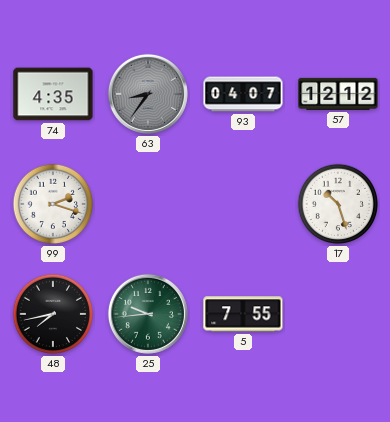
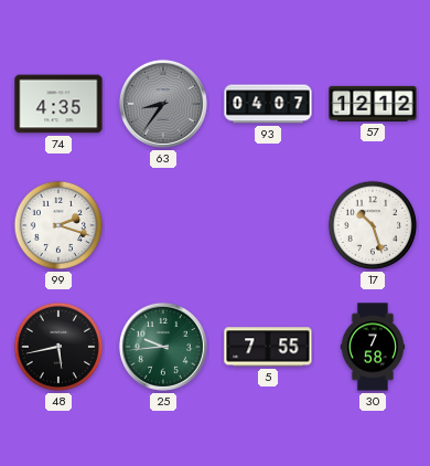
48: 7:43 -> 5:43 (58, 347)
30: none -> 7:58 (373, 347)
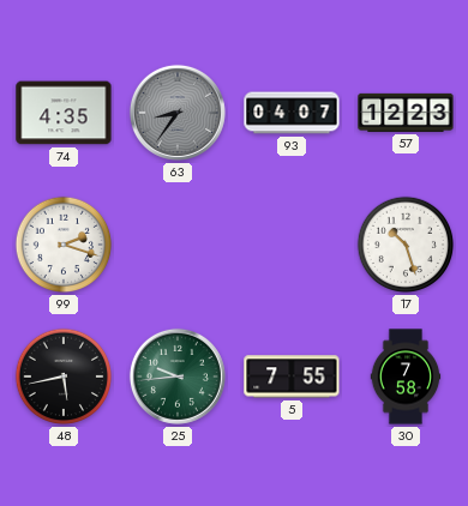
57: 12:12 -> 12:23 (406, 113)
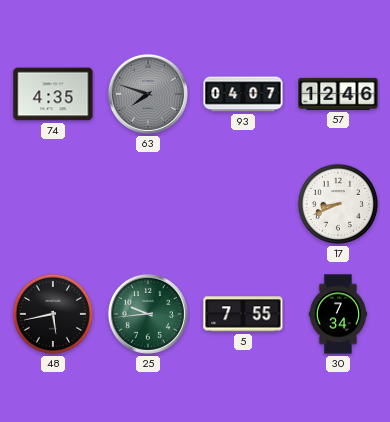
63: 8:36 -> 7:48 (148, 94)
57: 12:23 -> 12:46 (338, 94)
99: 2:18 -> none (64, 245)
17: 10:27 -> 8:41 (338, 204)
30: 7:58 -> 7:34 (338, 314)
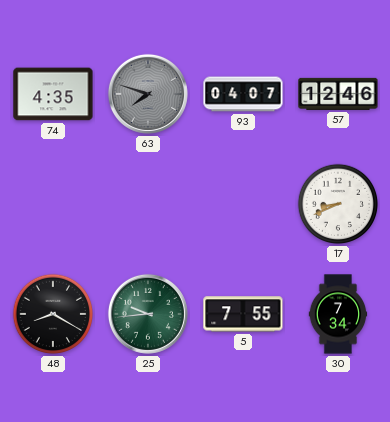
48: 5:43 -> 8:20 (53, 314)
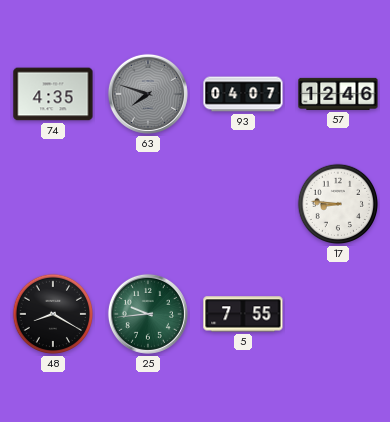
17: 8:41 -> 8:46 (338, 204)
30: 7:34 -> none (338, 314)
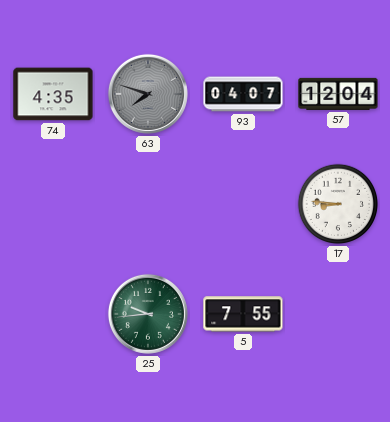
57: 12:46 -> 12:04 (338, 94)
48: 8:20 -> none (53, 314)
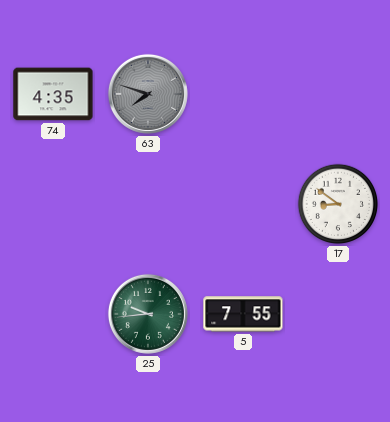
93: 04:07 -> none (243, 94)
57: 12:04 -> none (338, 94)
17: 8:46 -> 8:51 (338, 204)
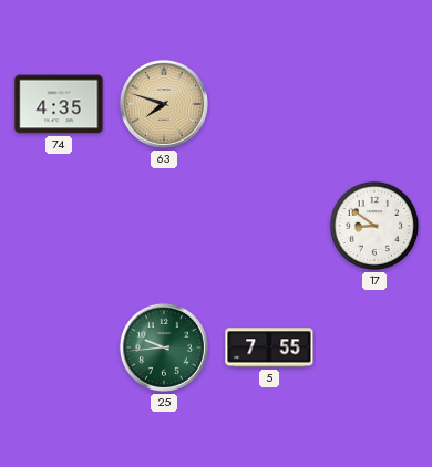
63 dial: grey -> champagne (164, 104)
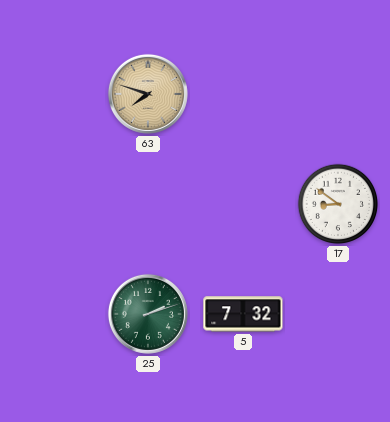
74: 4:35 -> none (59, 104)
25: 9:44 -> 2:12 (148, 314)
5: 7:55 -> 7:32 (243, 314)
